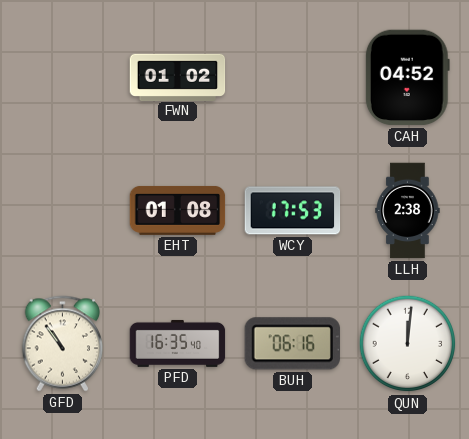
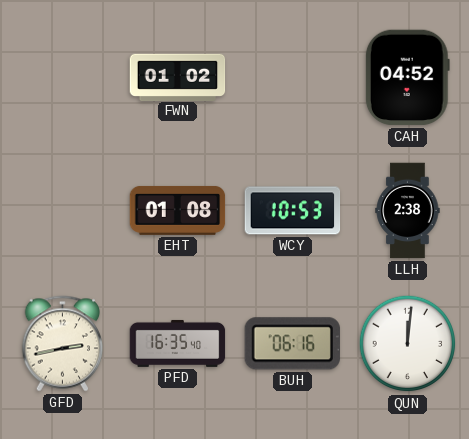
WCY: 17:53 -> 10:53 (293, 211)
GFD: 10:54 -> 2:43 (63, 344)
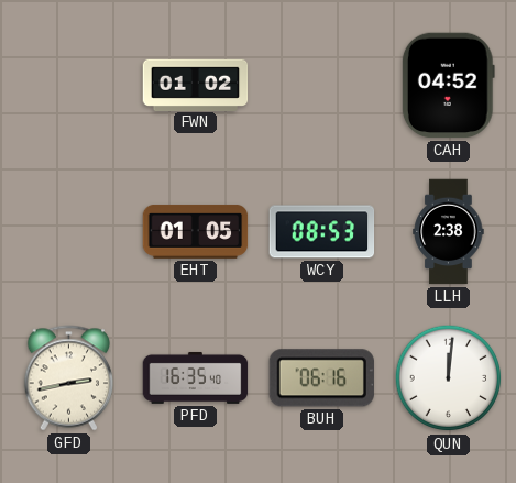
EHT: 01:08 -> 01:05 (196, 232)
WCY: 10:53 -> 08:53 (322, 232)
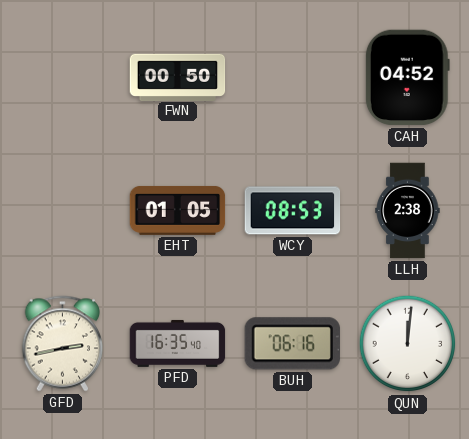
FWN: 01:02 -> 00:50 (178, 77)
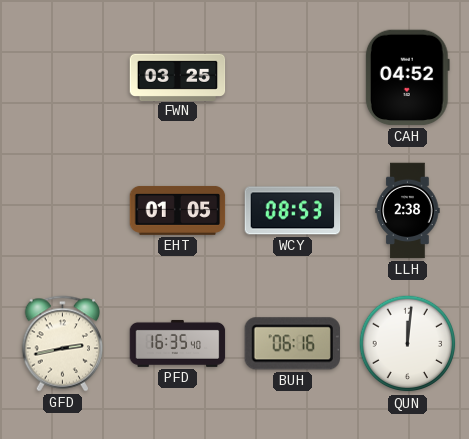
FWN: 00:50 -> 03:25 (178, 77)
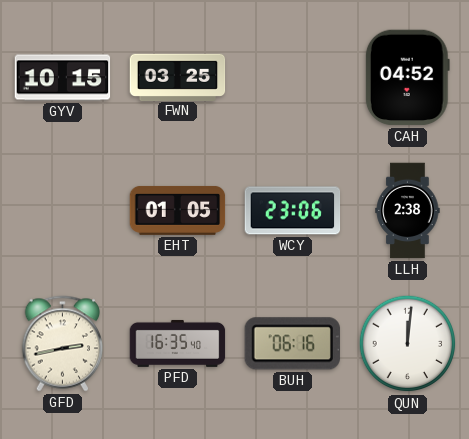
GYV: none -> 10:15 (63, 78)
WCY: 08:53 -> 23:06 (293, 211)
